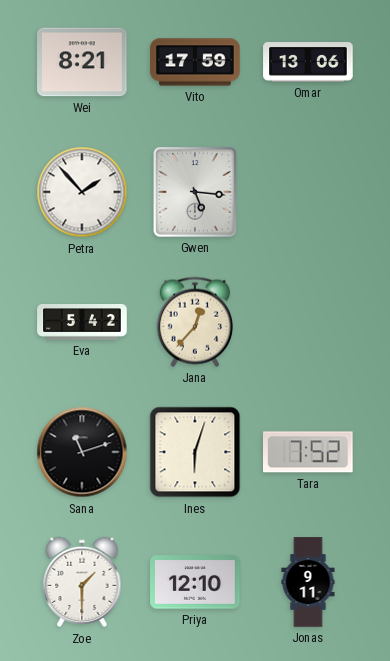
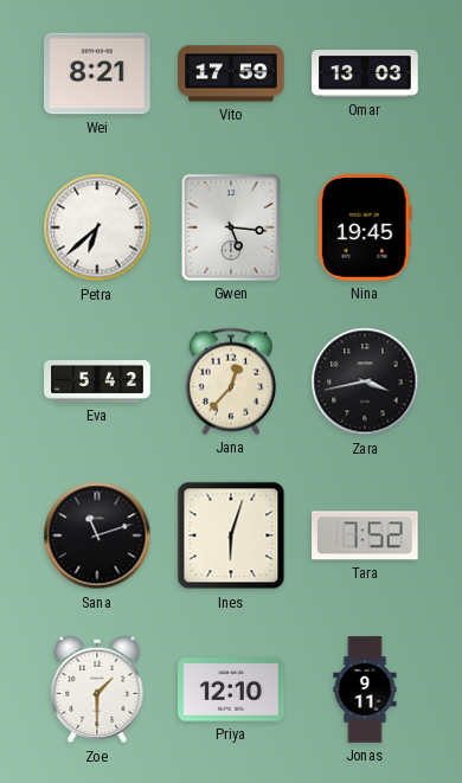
Omar: 13:06 -> 13:03 (365, 75)
Petra: 1:53 -> 6:38 (97, 227)
Nina: none -> 19:45 (365, 227)
Zara: none -> 3:43 (365, 381)
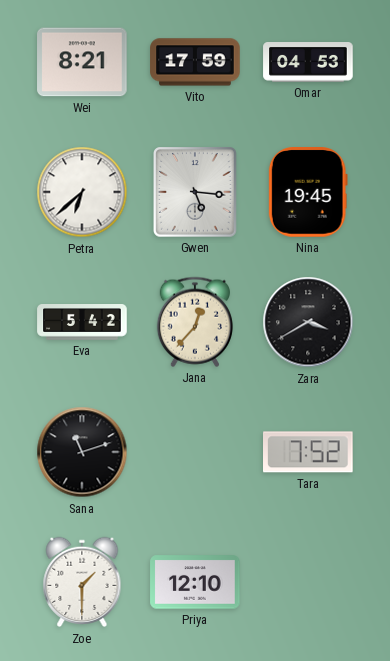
Omar: 13:03 -> 04:53 (308, 63)
Zara: 3:43 -> 3:40 (308, 322)
Ines: 6:03 -> none (231, 535)
Jonas: 9:11 -> none (365, 689)
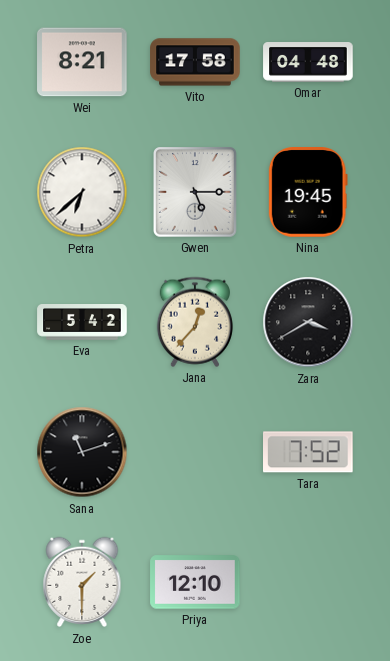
Vito: 17:59 -> 17:58 (195, 62)
Omar: 04:53 -> 04:48 (308, 63)
Gwen: 5:16 -> 5:15 (196, 192)
